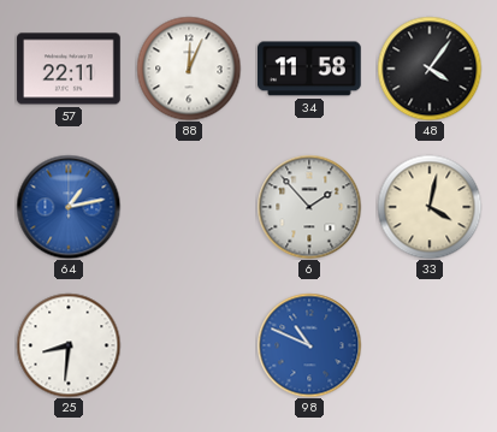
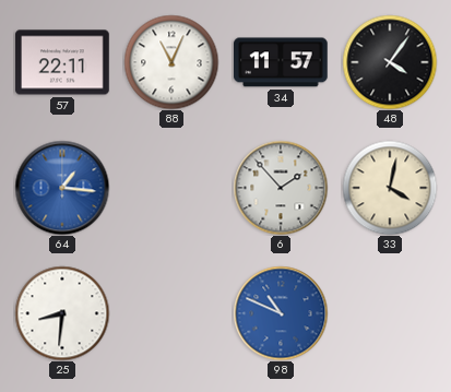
88: 12:04 -> 11:04 (171, 62)
34: 11:58 -> 11:57 (282, 62)
64: 1:13 -> 1:16 (62, 188)
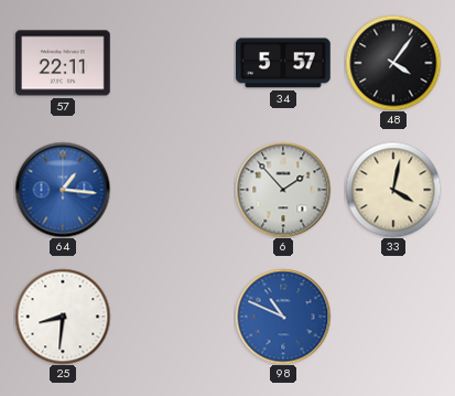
88: 11:04 -> none (171, 62)
34: 11:57 -> 5:57 (284, 63)
